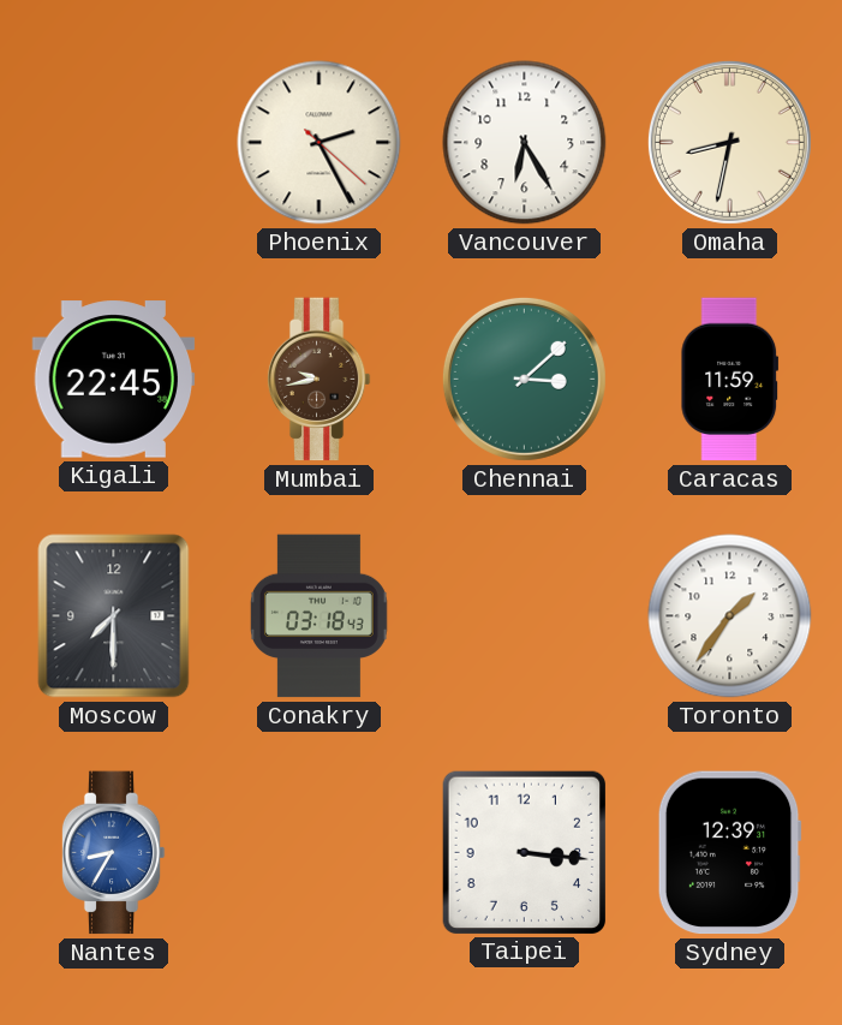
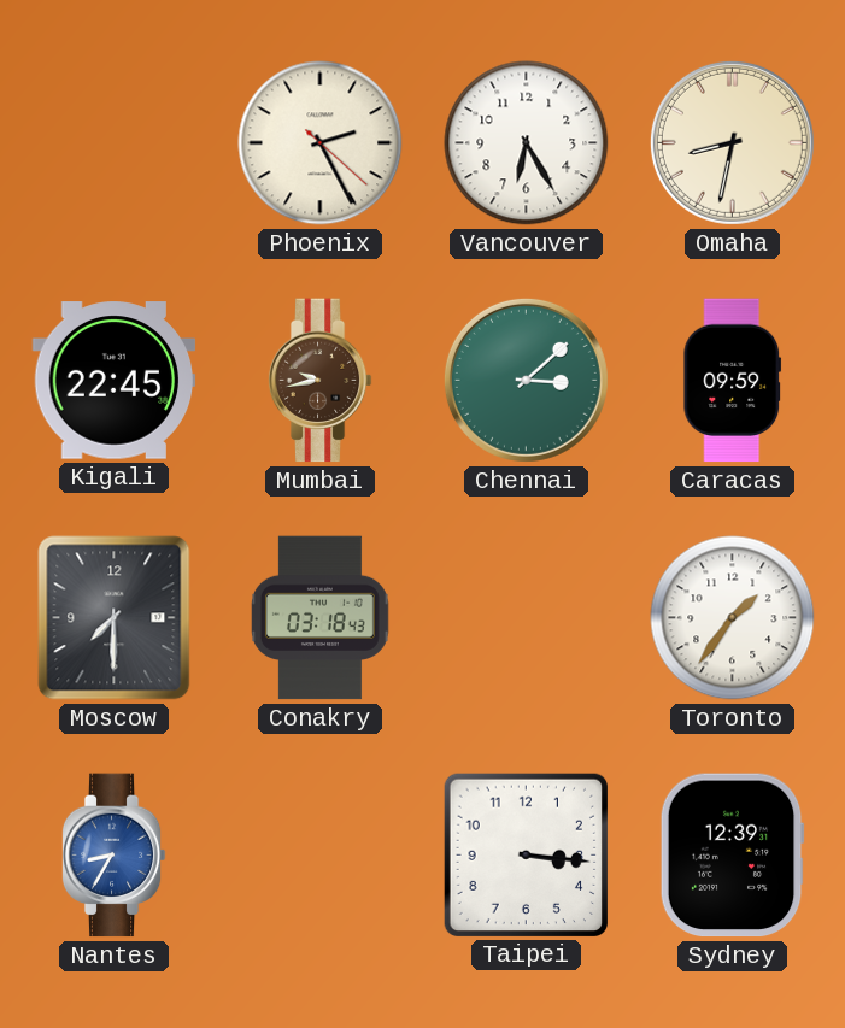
Caracas: 11:59 -> 09:59 (733, 381)
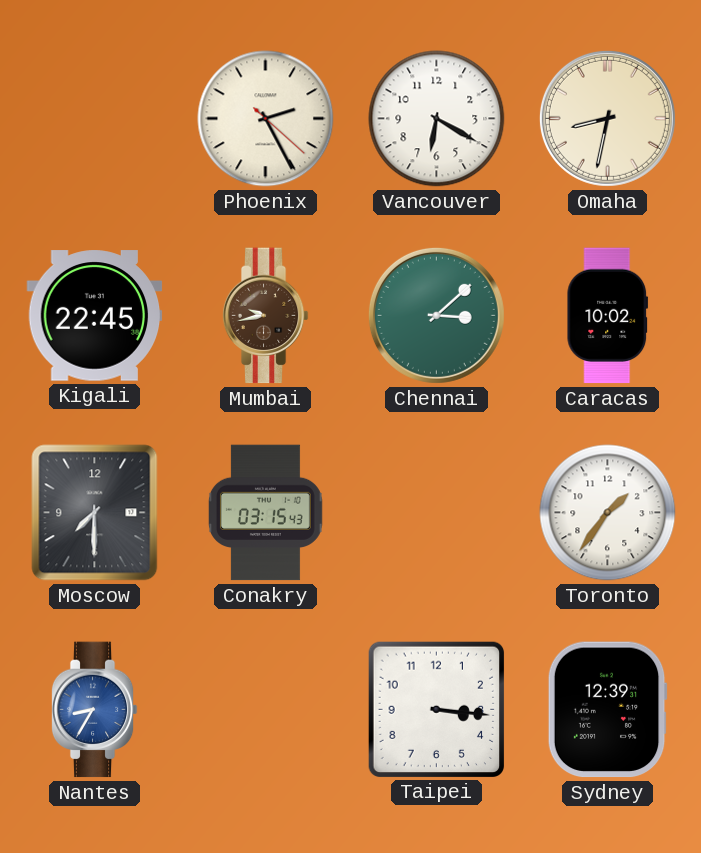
Vancouver: 6:25 -> 6:20 (437, 119)
Caracas: 09:59 -> 10:02 (608, 316)
Conakry: 03:18 -> 03:15 (265, 513)
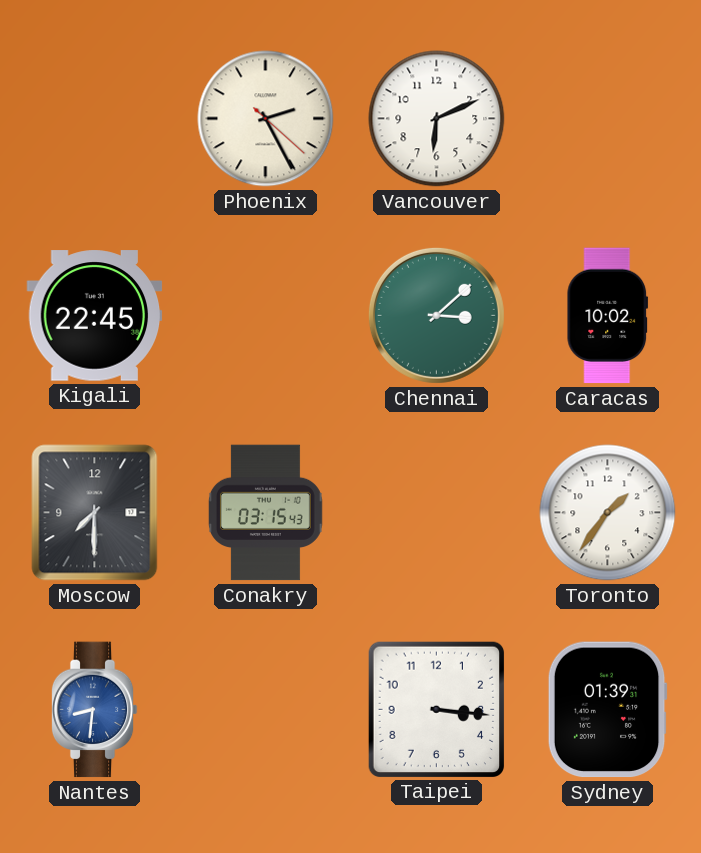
Vancouver: 6:20 -> 6:11 (437, 119)
Omaha: 8:32 -> none (607, 118)
Mumbai: 9:43 -> none (265, 316)
Nantes: 8:35 -> 8:31 (94, 710)
Sydney: 12:39 -> 01:39 (607, 710)
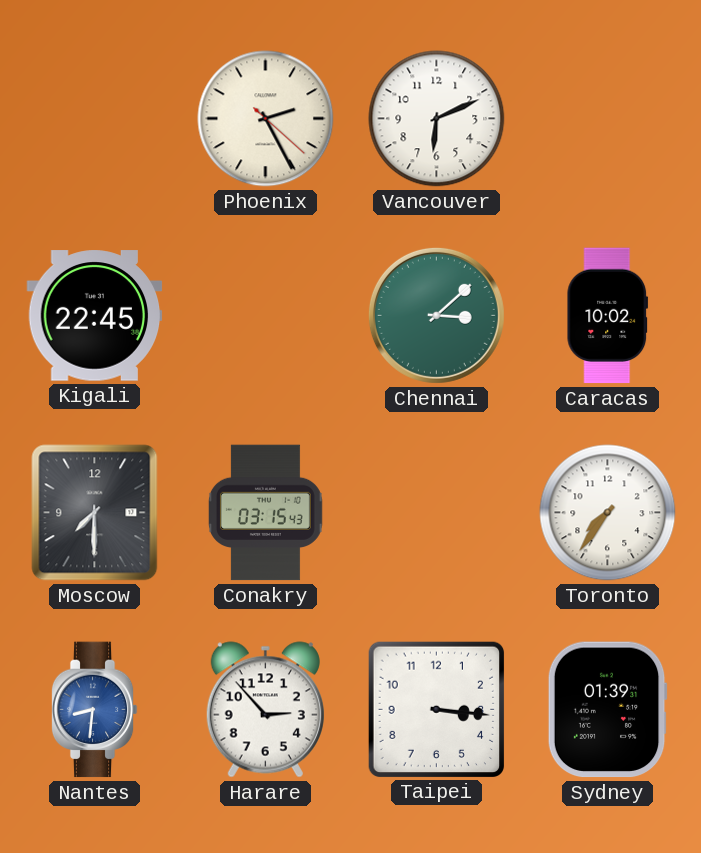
Toronto: 1:36 -> 7:36 (608, 513)
Harare: none -> 2:53 (265, 710)
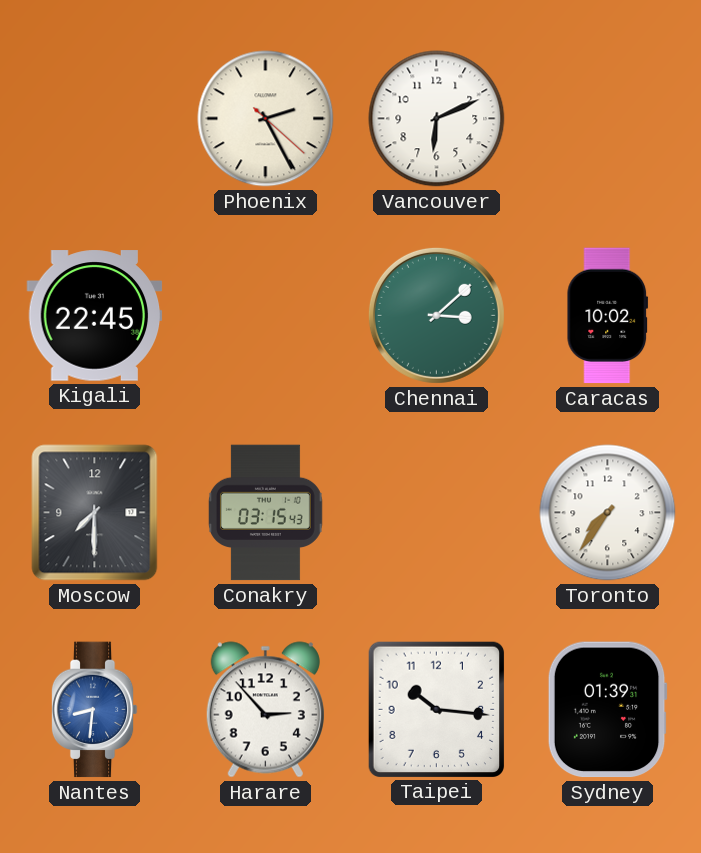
Taipei: 3:16 -> 10:16 (436, 709)
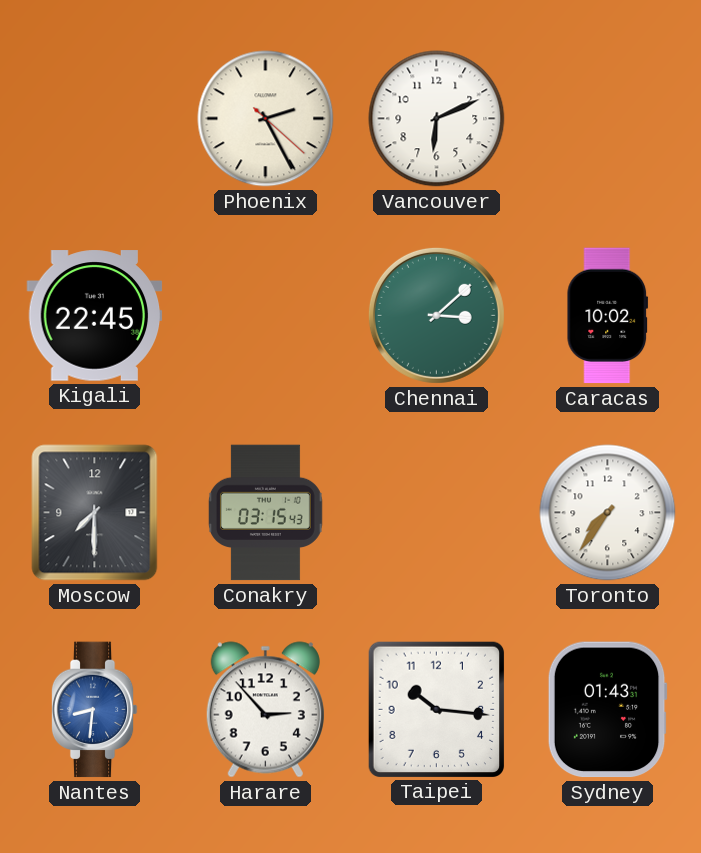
Sydney: 01:39 -> 01:43 (607, 710)
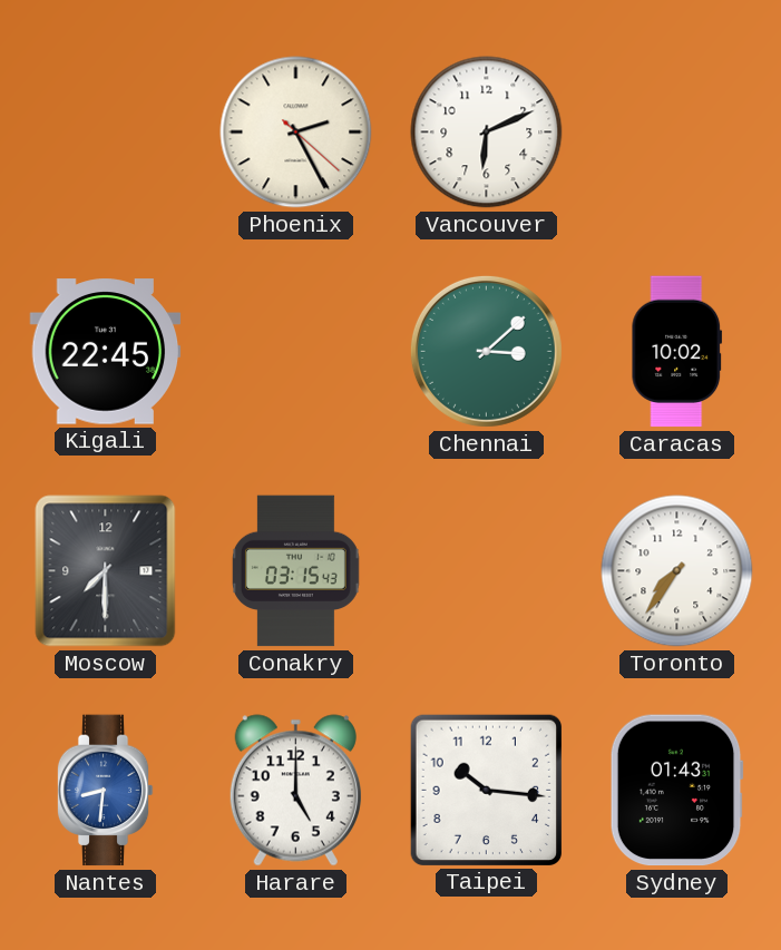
Harare: 2:53 -> 5:00 (295, 791)
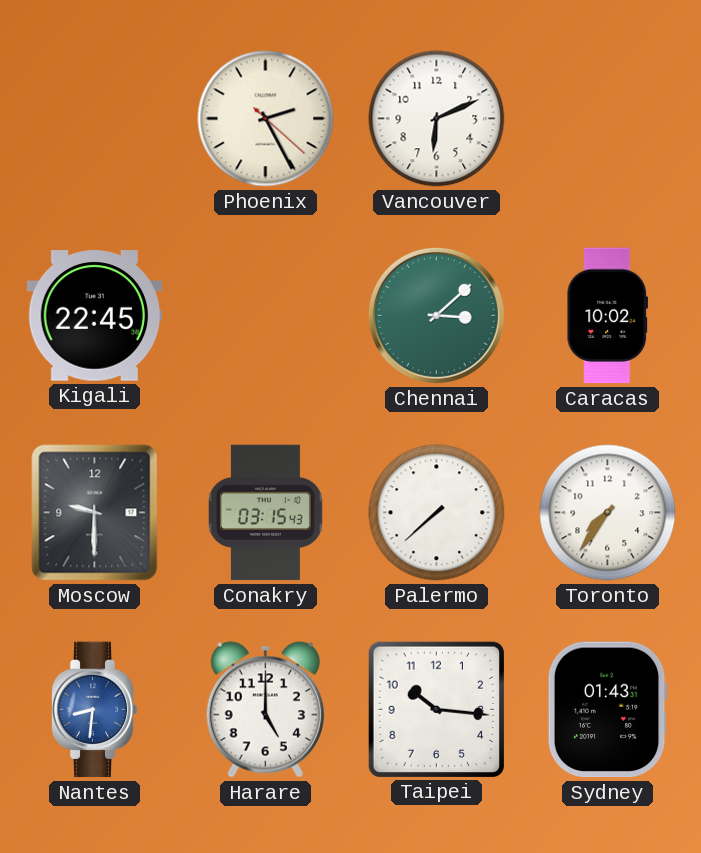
Moscow: 7:30 -> 9:30 (95, 513)
Palermo: none -> 7:38 (437, 513)
